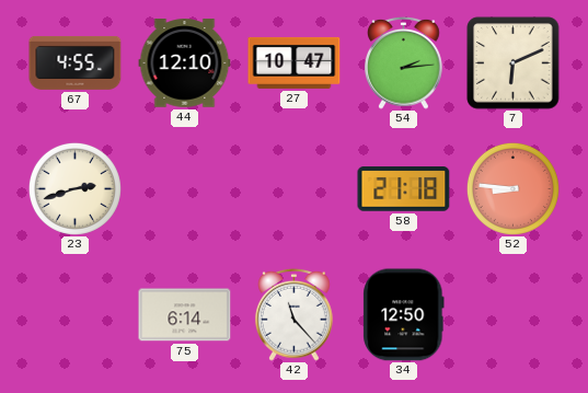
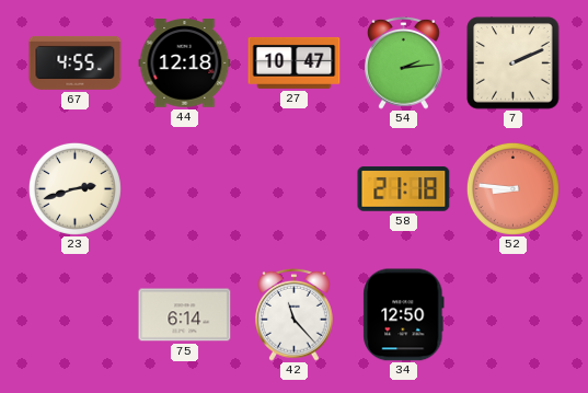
44: 12:10 -> 12:18 (185, 63)
7: 6:11 -> 2:11 (514, 63)
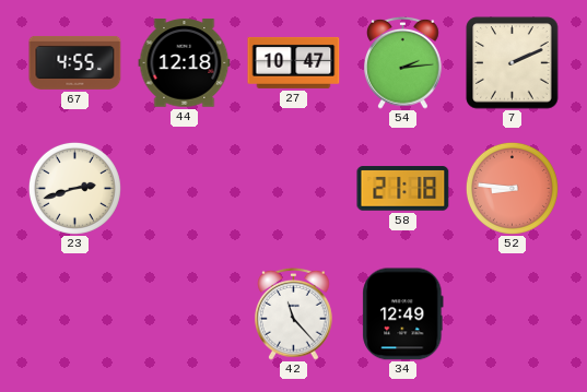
75: 6:14 -> none (185, 315)
34: 12:50 -> 12:49 (403, 314)
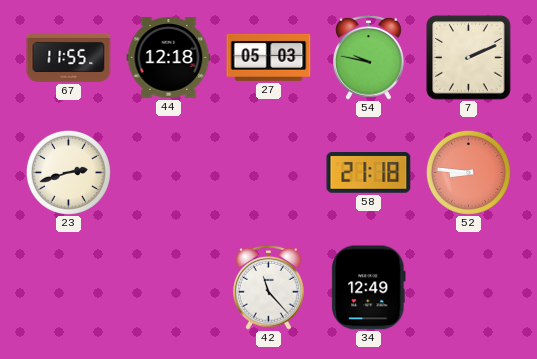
67: 4:55 -> 11:55 (69, 57)
27: 10:47 -> 05:03 (269, 57)
54: 2:14 -> 9:47 (369, 57)
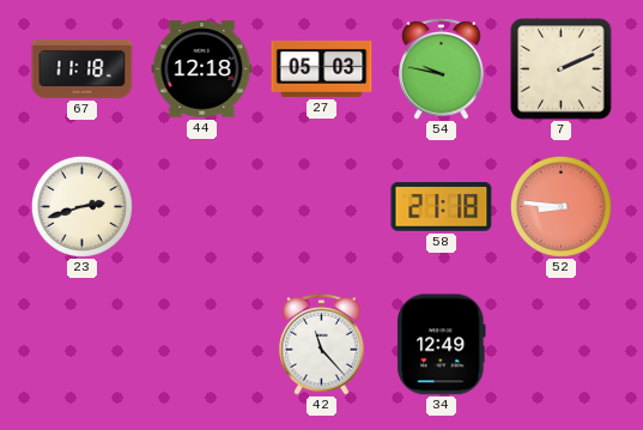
67: 11:55 -> 11:18 (83, 68)
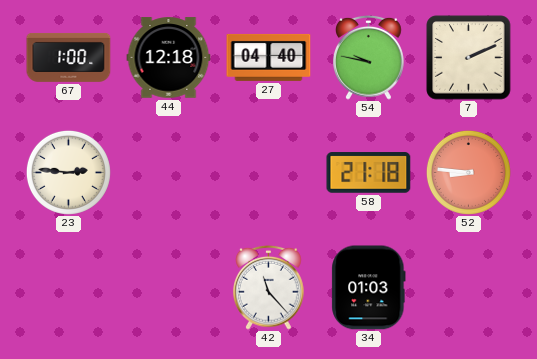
67: 11:18 -> 1:00 (69, 57)
27: 05:03 -> 04:40 (269, 57)
23: 2:42 -> 2:46 (68, 172)
34: 12:49 -> 01:03 (369, 288)
